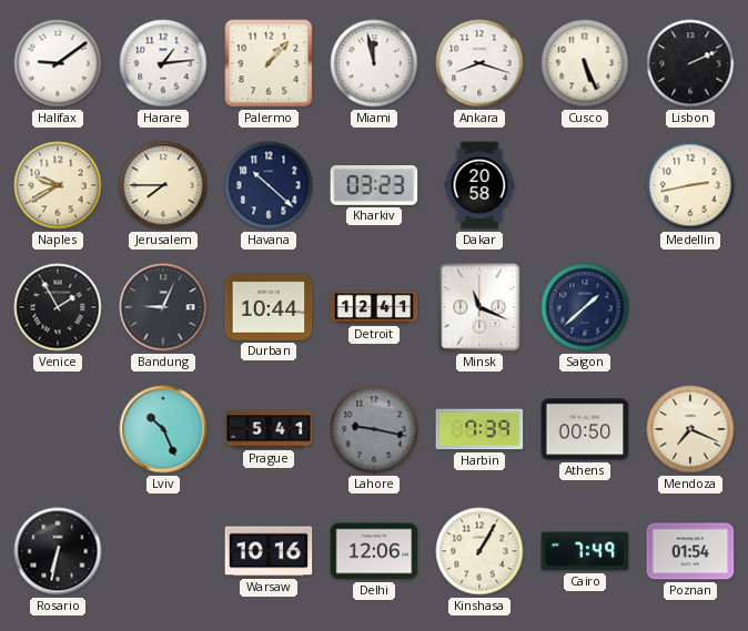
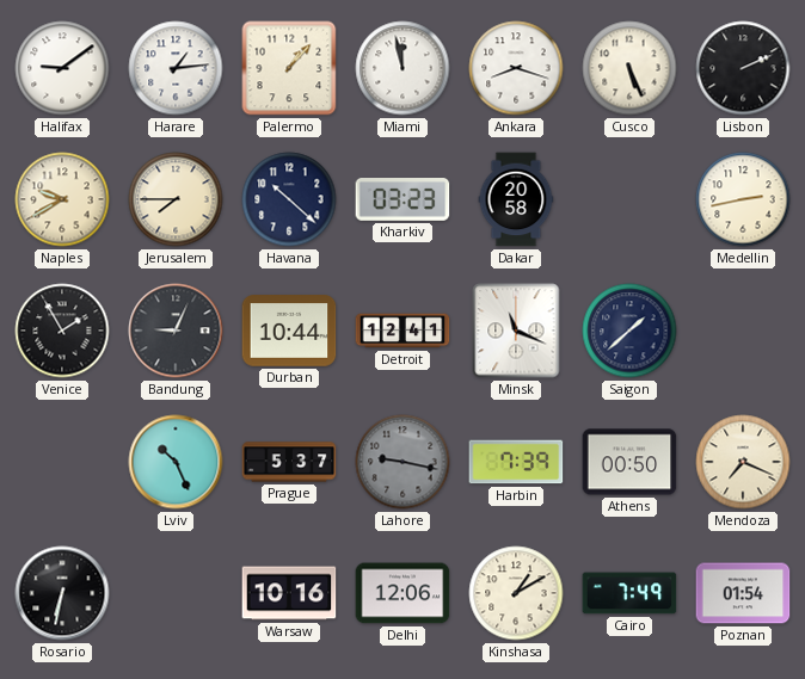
Prague: 5:41 -> 5:37 (289, 462)
Kinshasa: 1:05 -> 1:10 (516, 593)
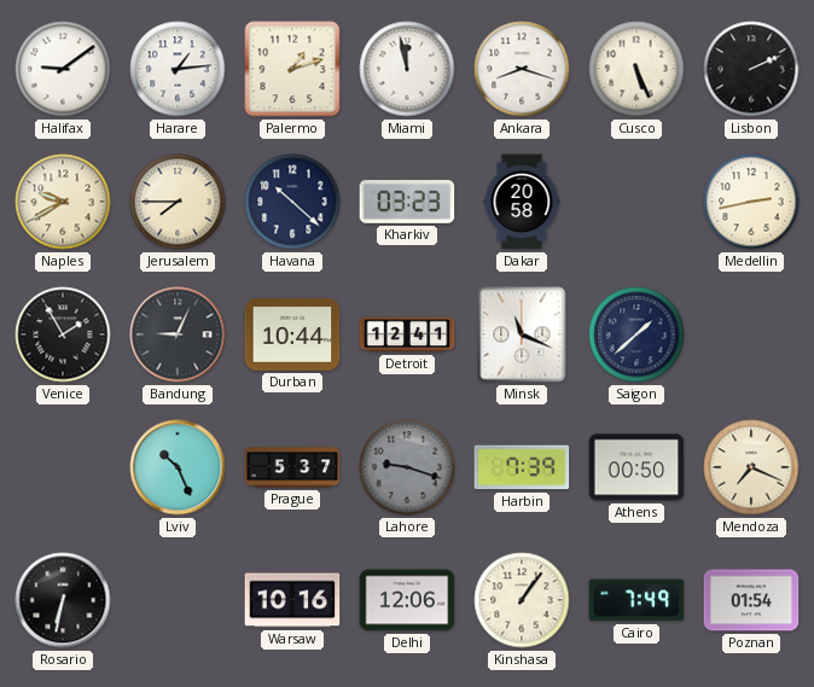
Palermo: 1:07 -> 1:12 (292, 69)
Lahore: 9:17 -> 9:18 (407, 467)
Kinshasa: 1:10 -> 1:06 (522, 600)
